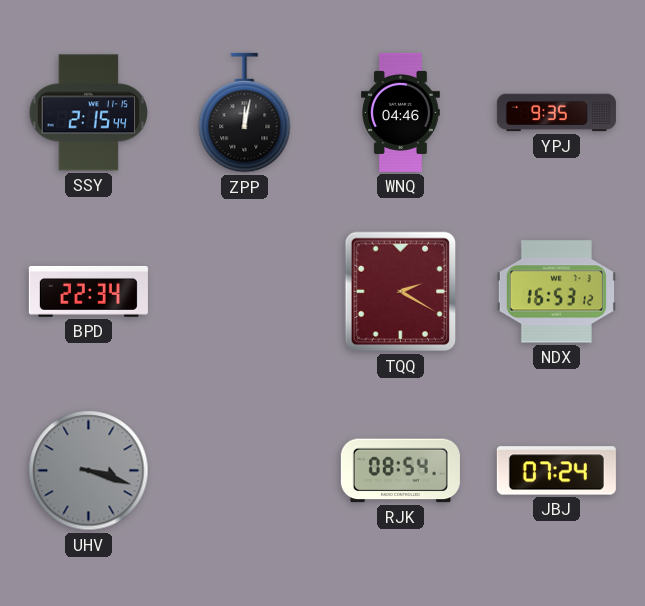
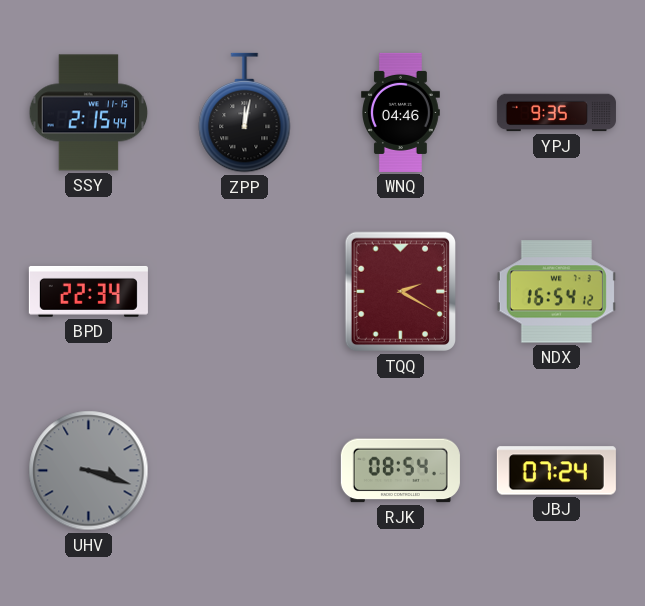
NDX: 16:53 -> 16:54 (556, 292)
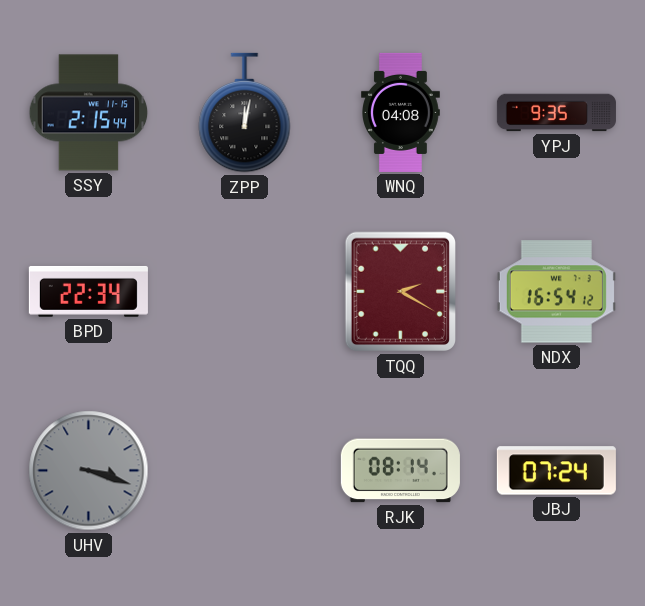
WNQ: 04:46 -> 04:08 (401, 112)
RJK: 08:54 -> 08:14 (400, 471)
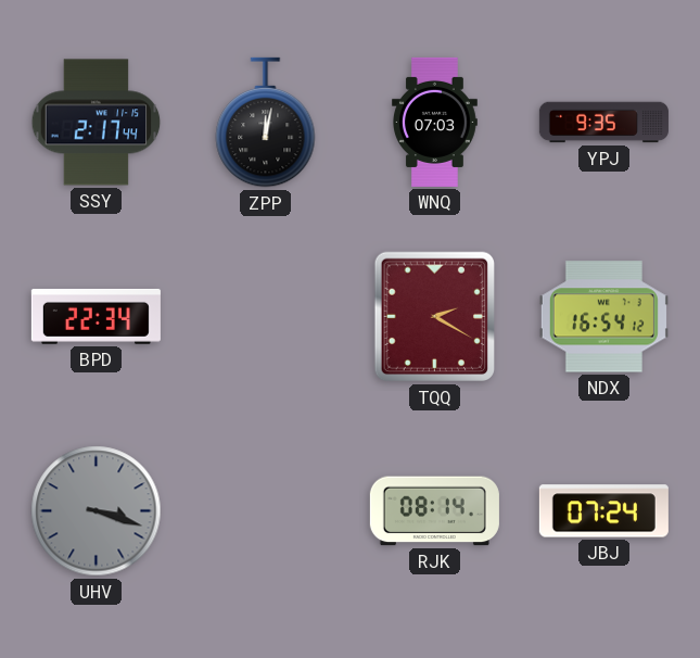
SSY: 2:15 -> 2:17 (97, 123)
WNQ: 04:08 -> 07:03 (435, 122)
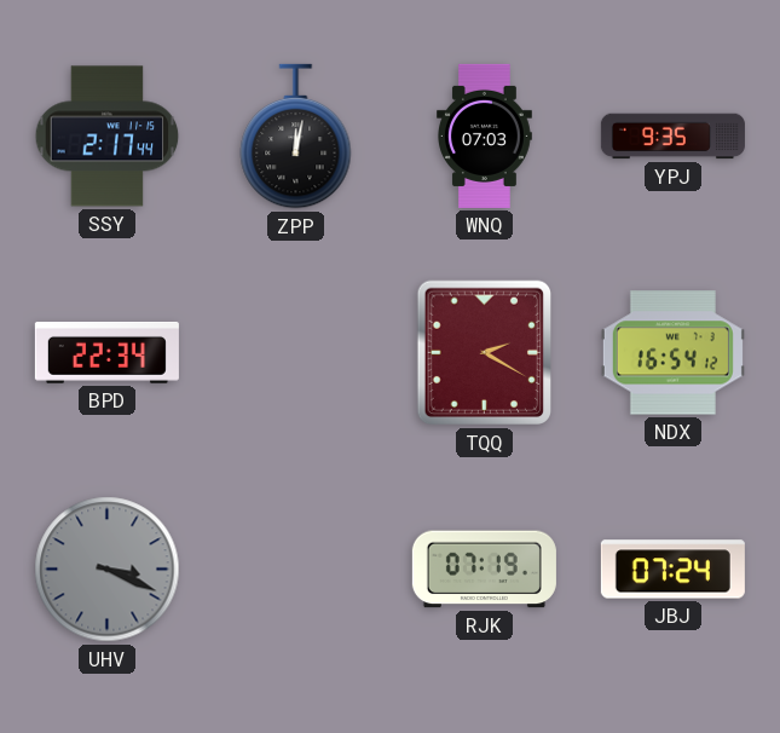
UHV: 3:18 -> 3:19 (108, 570)
RJK: 08:14 -> 07:19 (484, 570)
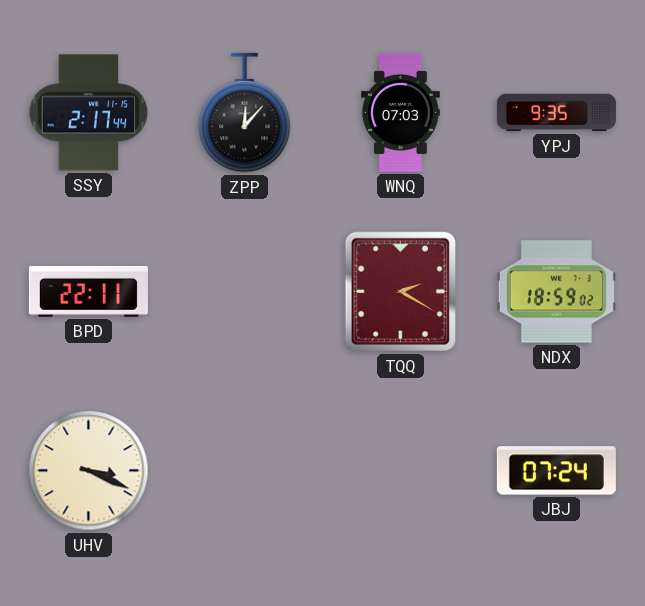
ZPP: 12:02 -> 12:07 (245, 113)
BPD: 22:34 -> 22:11 (88, 291)
NDX: 16:54 -> 18:59 (556, 292)
UHV dial: grey -> cream (89, 471)
RJK: 07:19 -> none (484, 570)
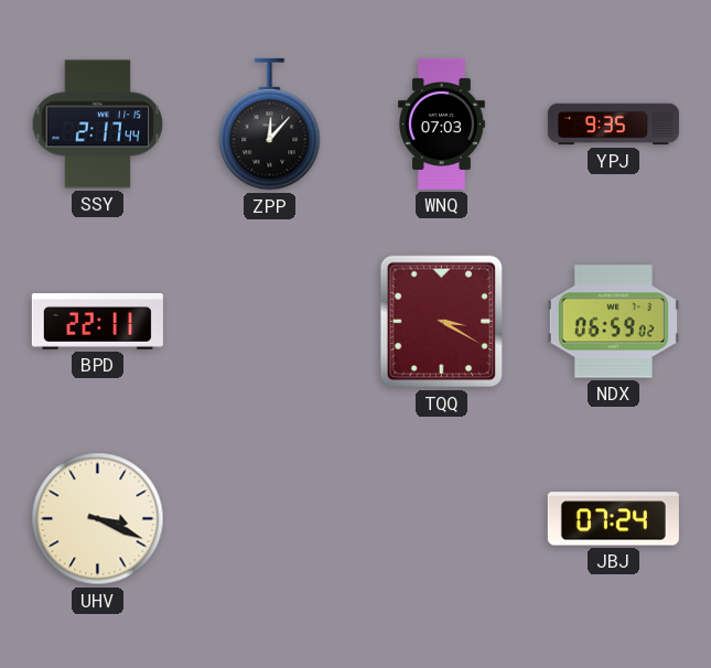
TQQ: 2:20 -> 3:20 (441, 322)
NDX: 18:59 -> 06:59 (613, 322)
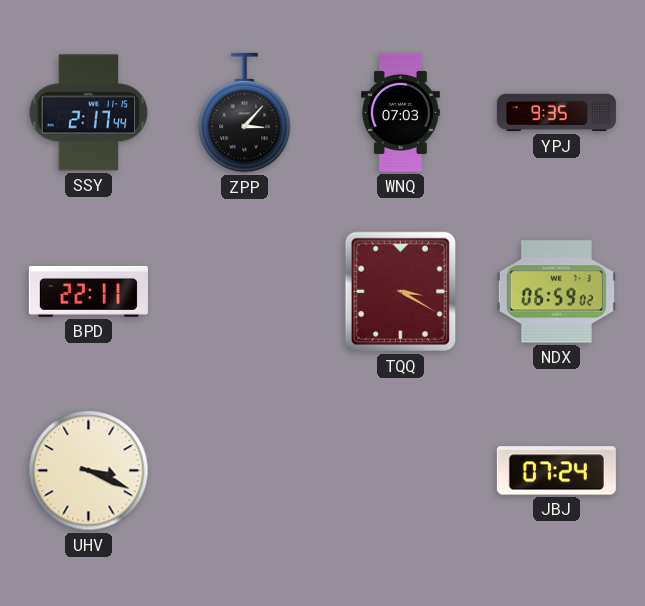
ZPP: 12:07 -> 3:07 (245, 113)
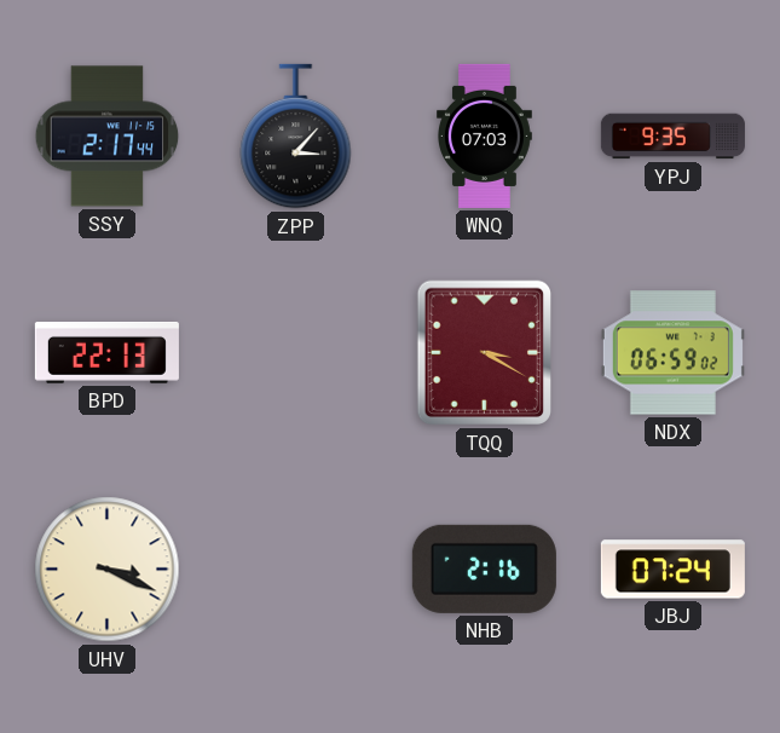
BPD: 22:11 -> 22:13 (106, 352)
NHB: none -> 2:16 (484, 568)
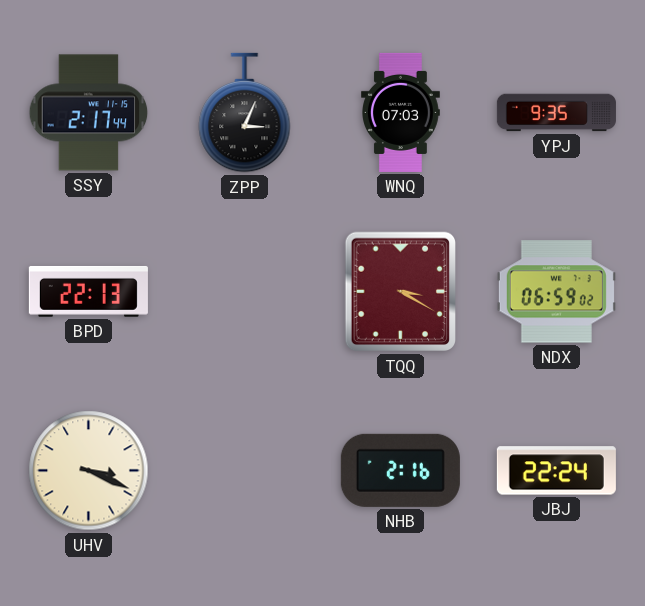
ZPP: 3:07 -> 3:04 (245, 113)
JBJ: 07:24 -> 22:24 (556, 471)
